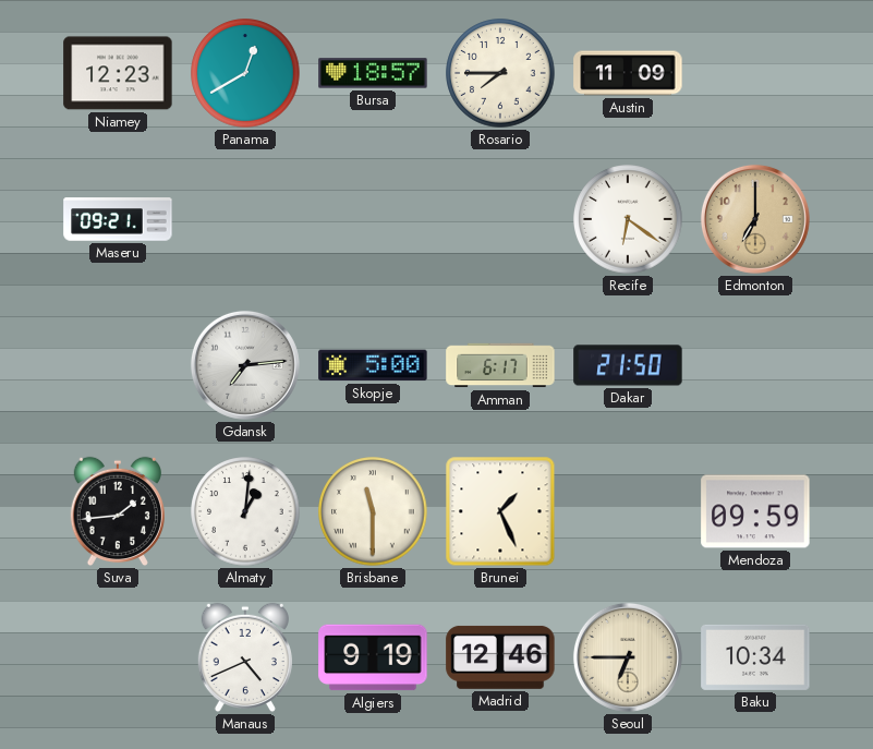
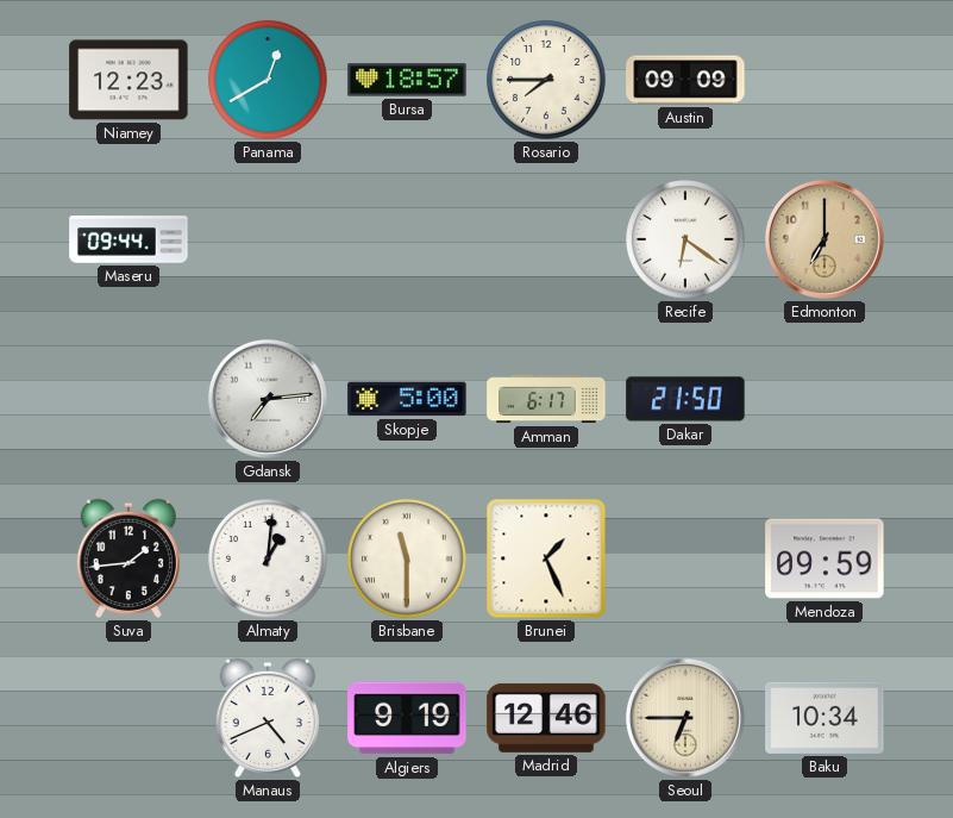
Austin: 11:09 -> 09:09 (685, 80)
Maseru: 09:21 -> 09:44 (128, 239)
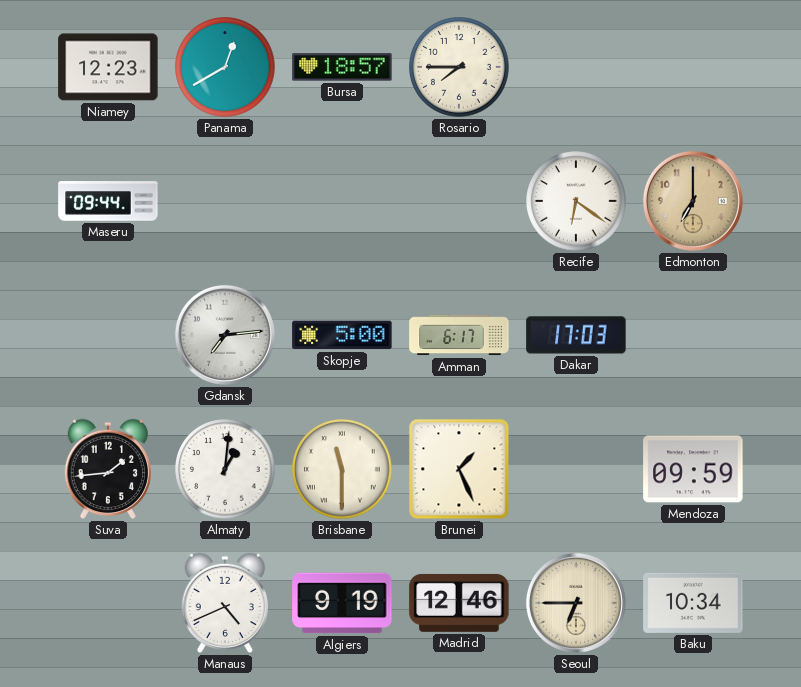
Austin: 09:09 -> none (685, 80)
Dakar: 21:50 -> 17:03 (576, 335)
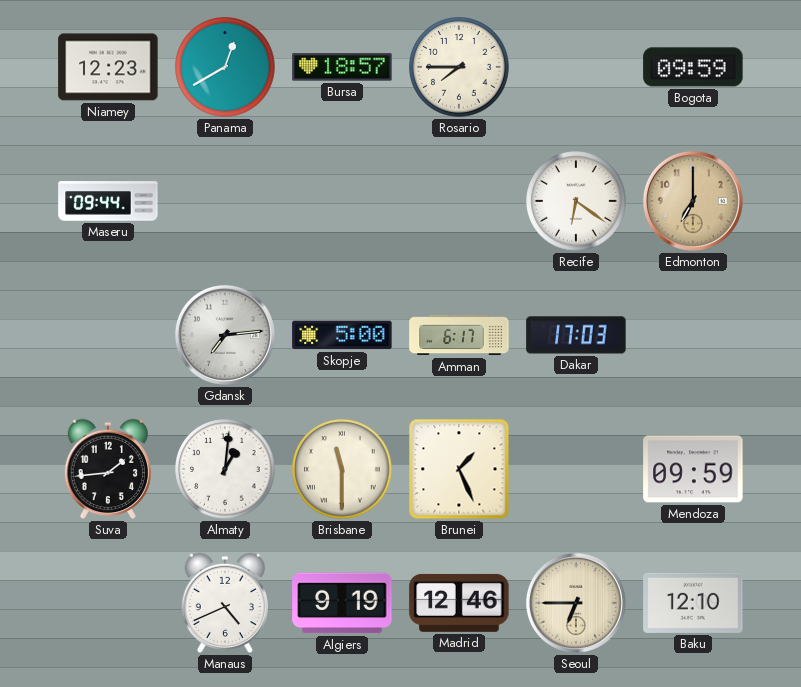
Bogota: none -> 09:59 (693, 67)
Baku: 10:34 -> 12:10 (693, 603)
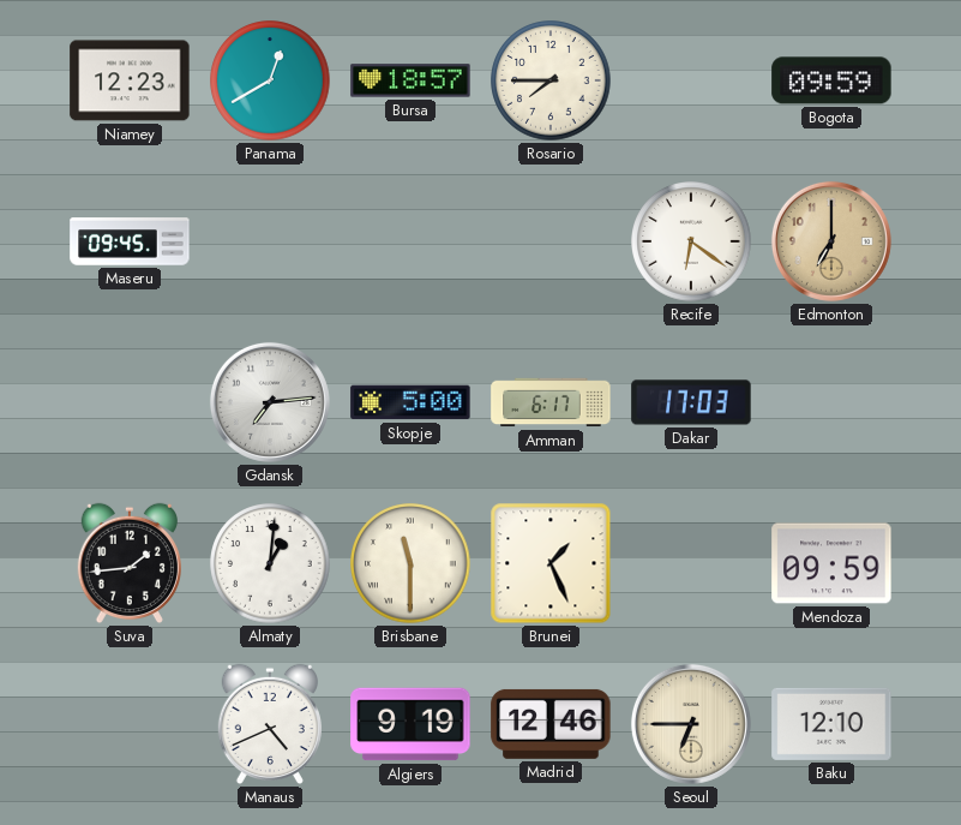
Maseru: 09:44 -> 09:45 (130, 241)
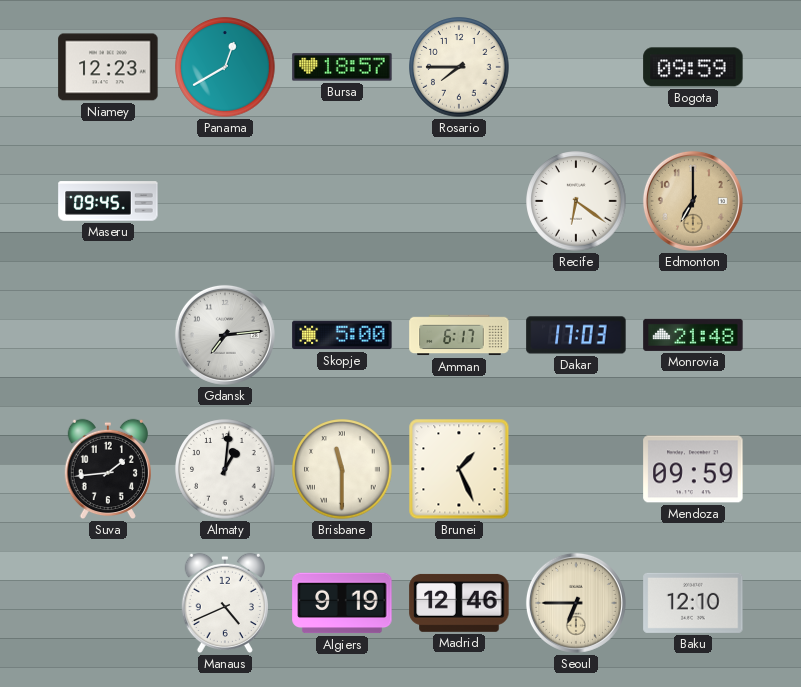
Monrovia: none -> 21:48 (693, 335)
